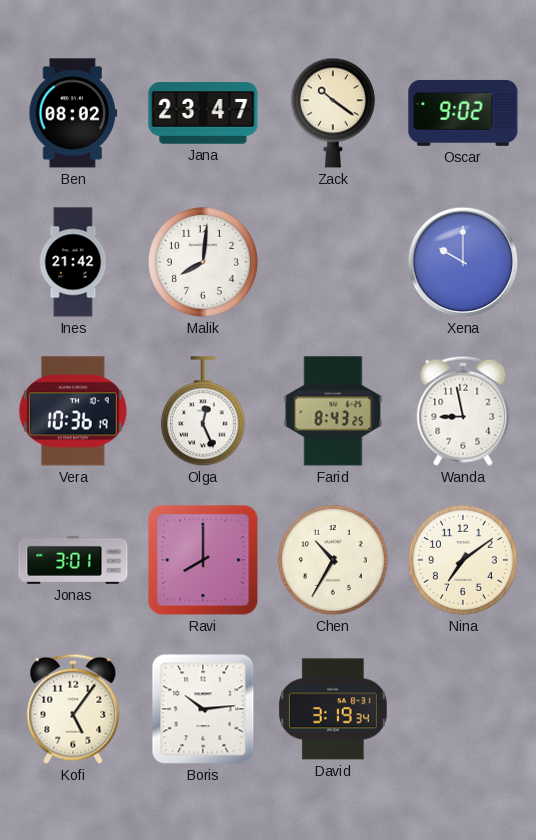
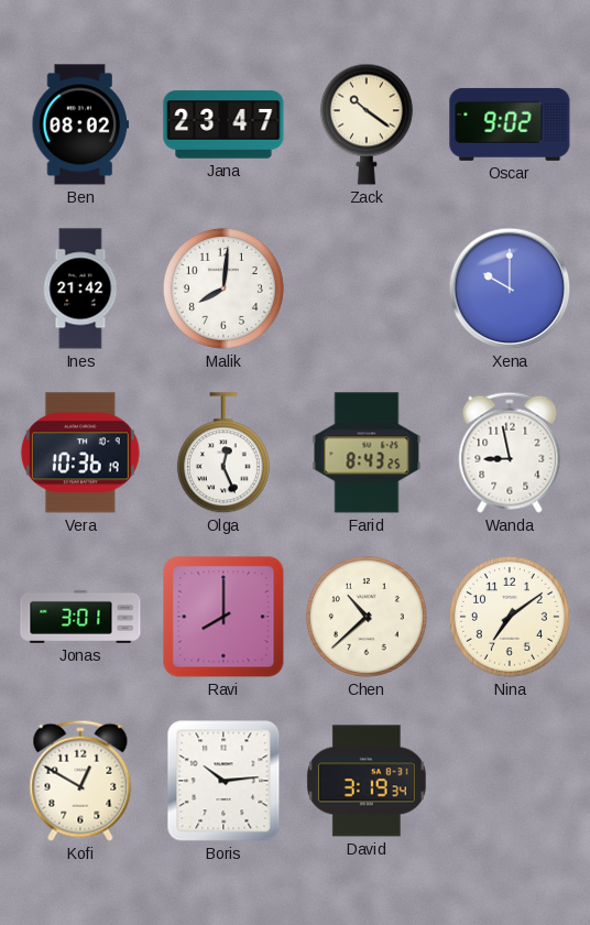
Chen: 10:35 -> 10:38 (367, 617)
Kofi: 5:06 -> 12:50 (80, 781)
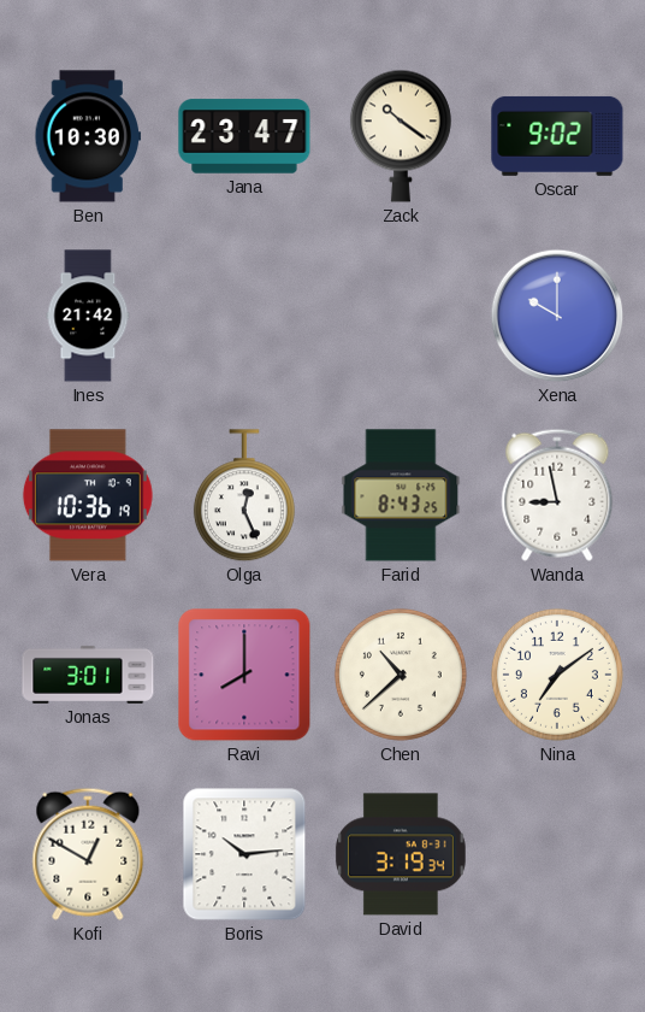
Ben: 08:02 -> 10:30 (88, 136)
Malik: 8:01 -> none (223, 289)
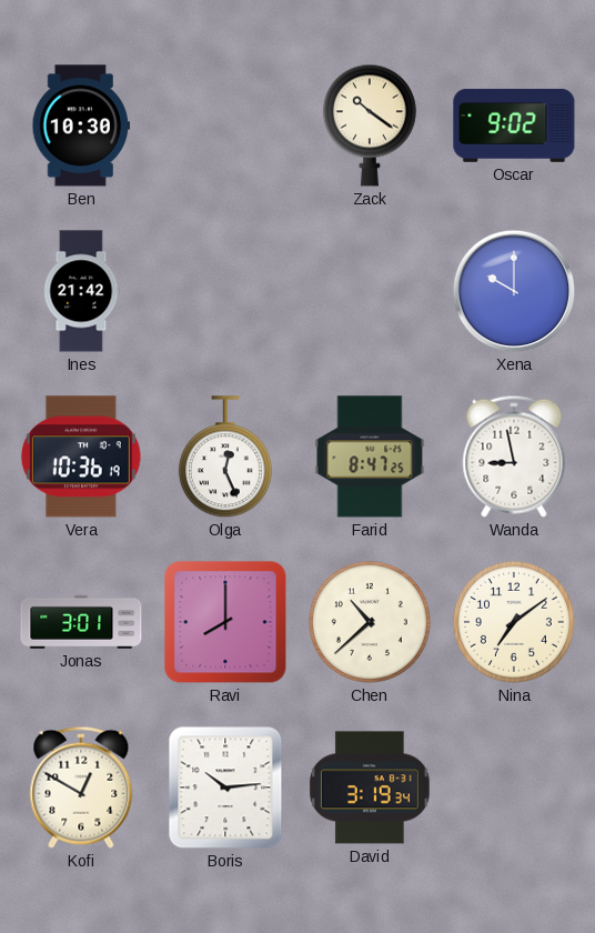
Jana: 23:47 -> none (244, 136)
Farid: 8:43 -> 8:47 (370, 457)
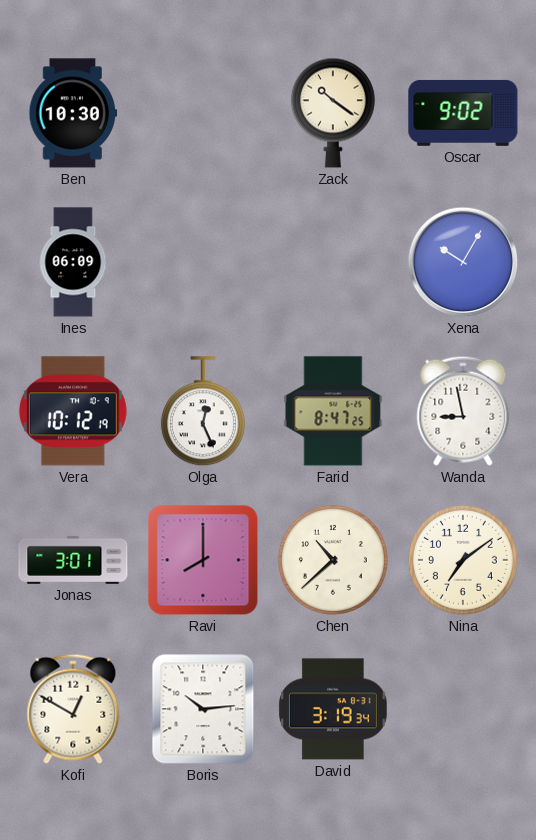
Ines: 21:42 -> 06:09 (73, 262)
Xena: 10:00 -> 10:05 (463, 262)
Vera: 10:36 -> 10:12 (73, 411)
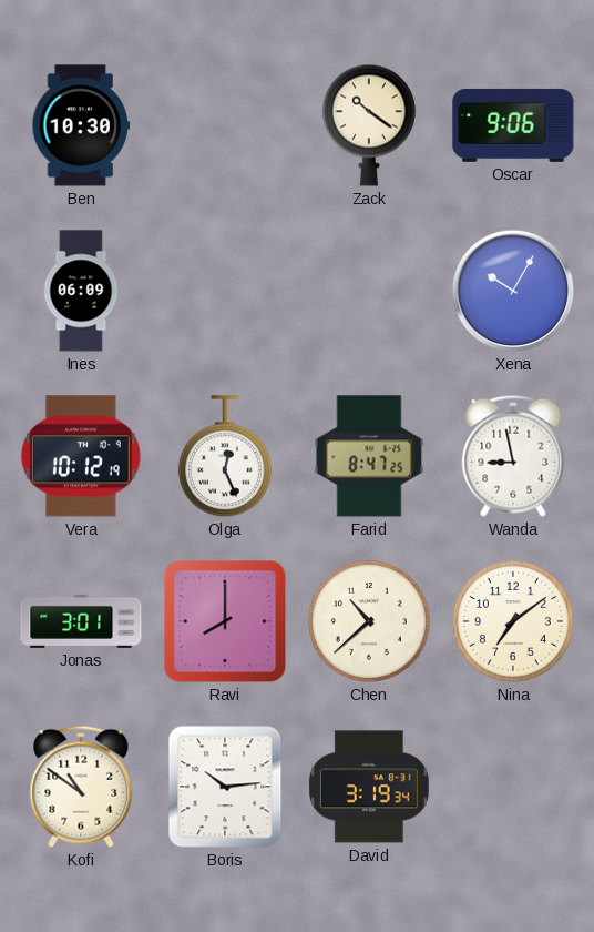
Oscar: 9:02 -> 9:06 (513, 125)
Kofi: 12:50 -> 10:51 (81, 787)
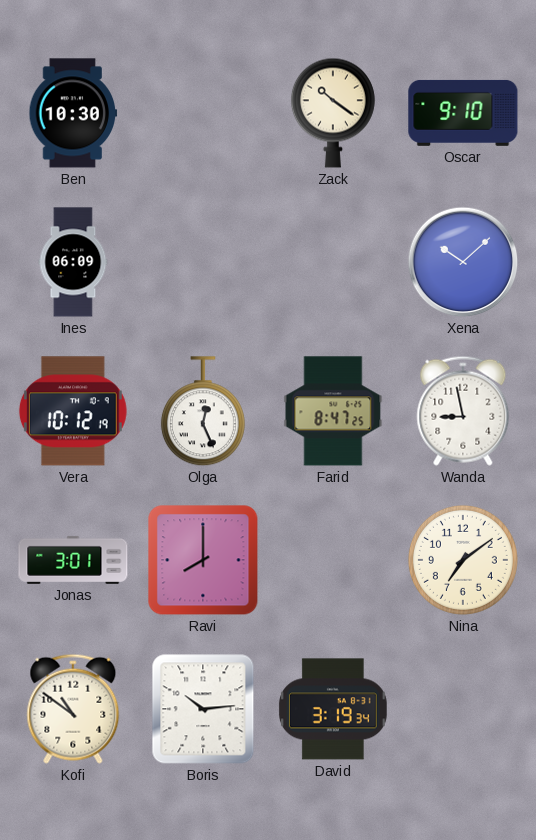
Oscar: 9:06 -> 9:10 (463, 113)
Xena: 10:05 -> 10:08 (463, 262)
Chen: 10:38 -> none (369, 621)
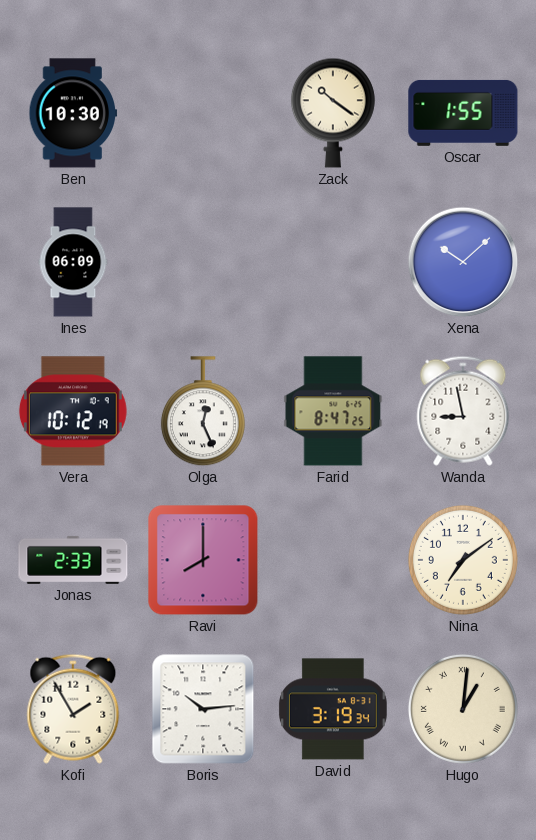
Oscar: 9:10 -> 1:55 (463, 113)
Jonas: 3:01 -> 2:33 (73, 560)
Kofi: 10:51 -> 1:55 (73, 709)
Hugo: none -> 1:01 (463, 709)
